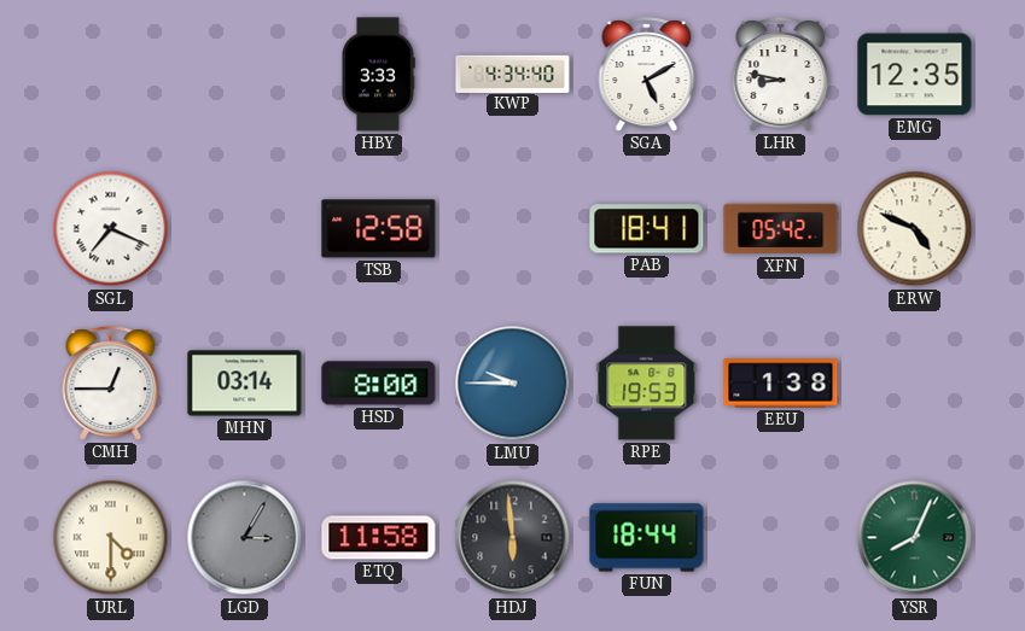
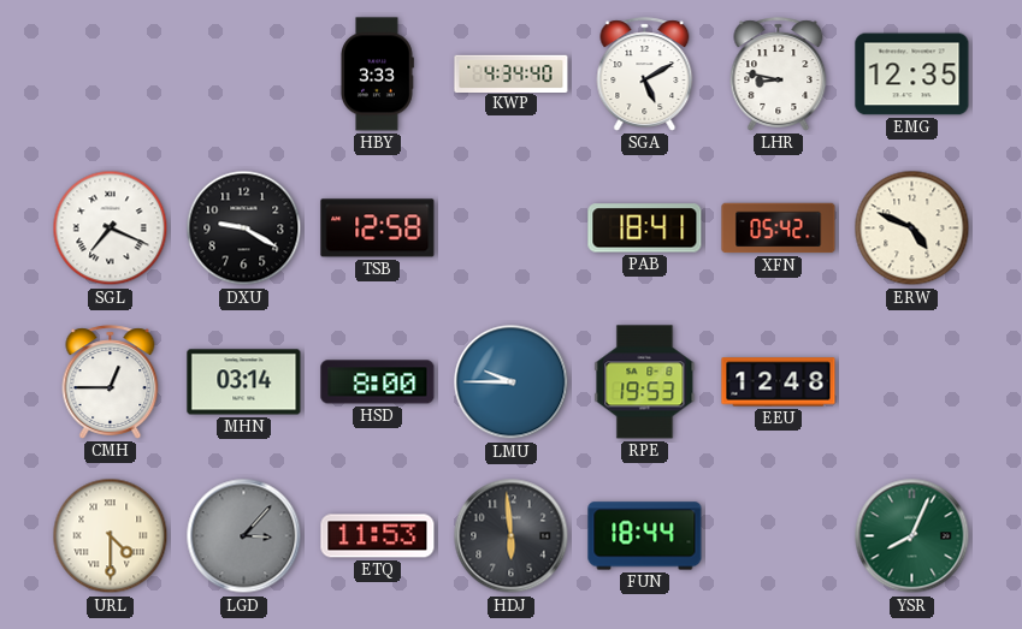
DXU: none -> 9:20 (244, 229)
EEU: 1:38 -> 12:48 (779, 382)
LGD: 3:05 -> 3:07 (244, 536)
ETQ: 11:58 -> 11:53 (378, 536)
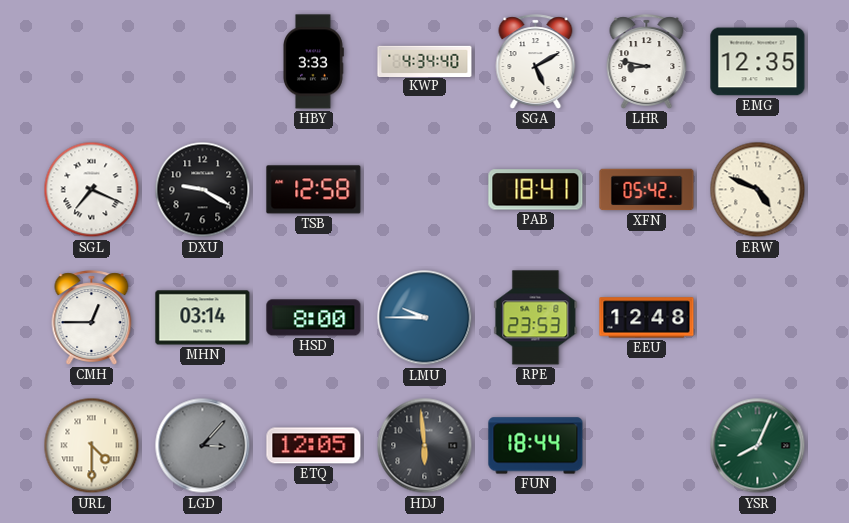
RPE: 19:53 -> 23:53 (536, 318)
ETQ: 11:53 -> 12:05 (314, 446)
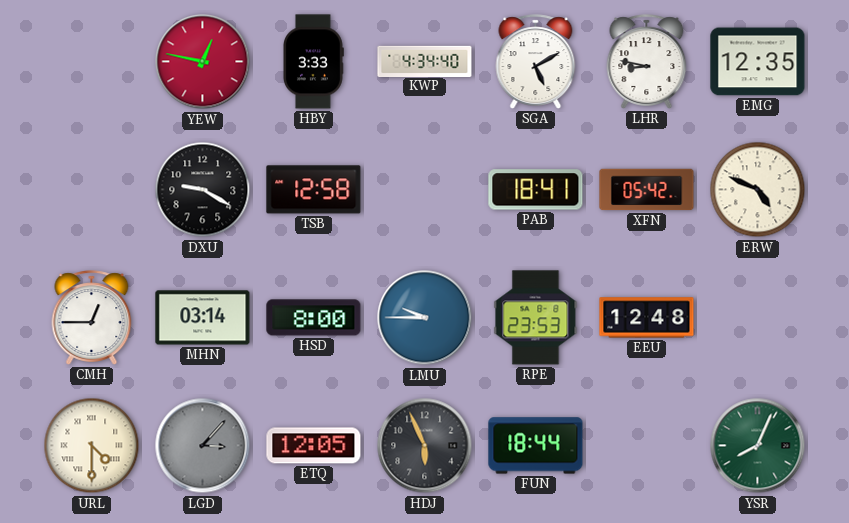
YEW: none -> 12:47 (203, 62)
SGL: 7:19 -> none (92, 190)
HDJ: 5:59 -> 5:56 (425, 446)
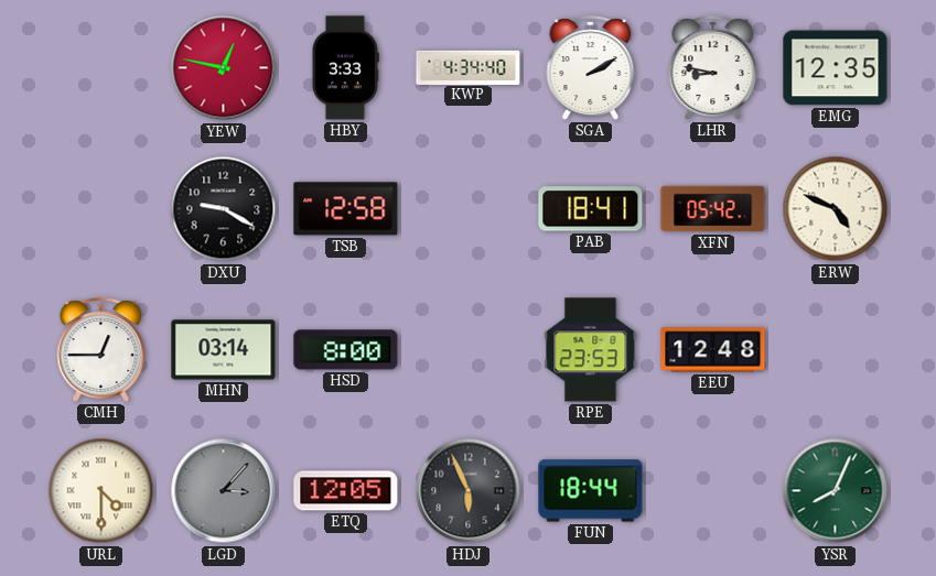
SGA: 5:10 -> 2:10 (591, 68)
LMU: 9:45 -> none (425, 318)
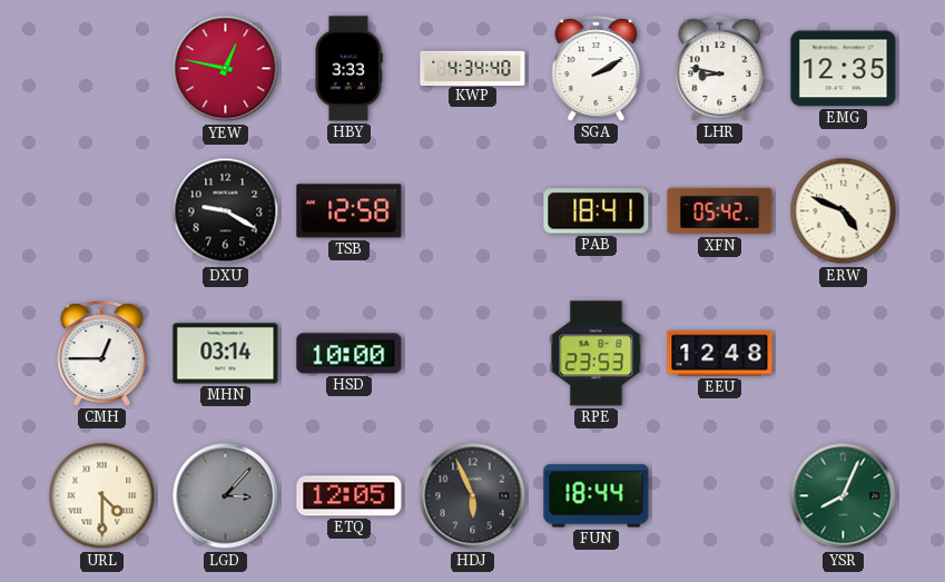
HSD: 8:00 -> 10:00 (350, 354)
